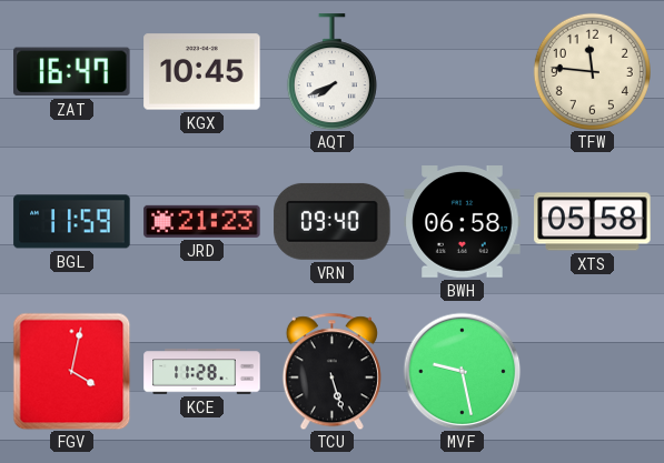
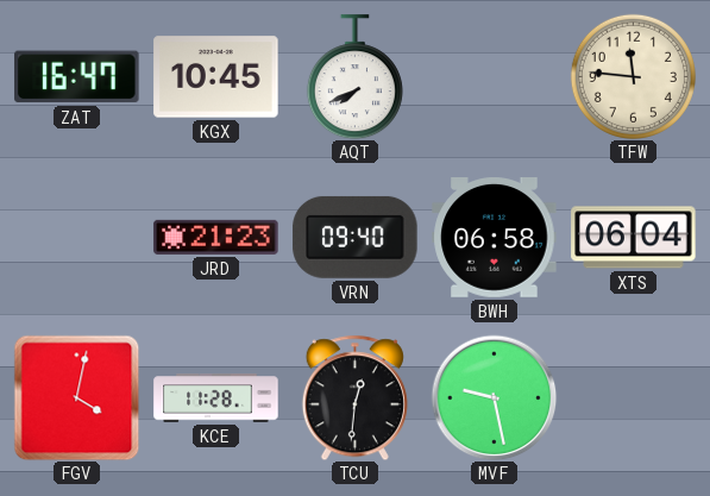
BGL: 11:59 -> none (72, 222)
XTS: 05:58 -> 06:04 (634, 238)
TCU: 5:27 -> 12:31 (354, 397)
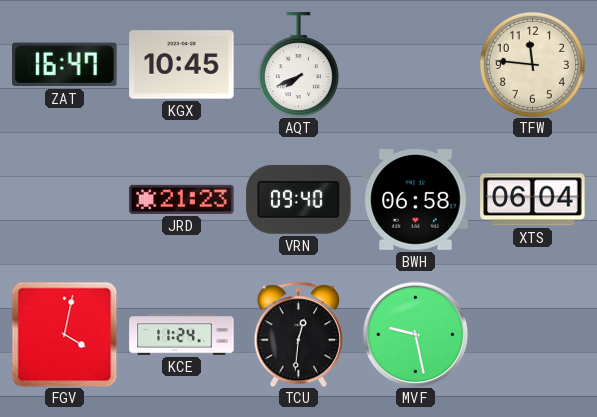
KCE: 11:28 -> 11:24 (182, 335)
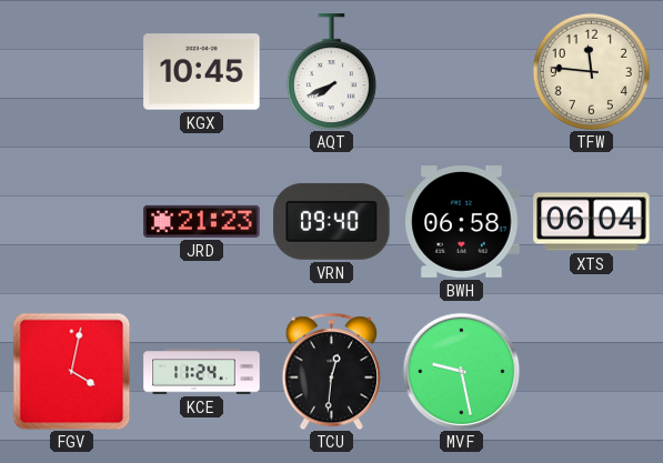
ZAT: 16:47 -> none (65, 65)
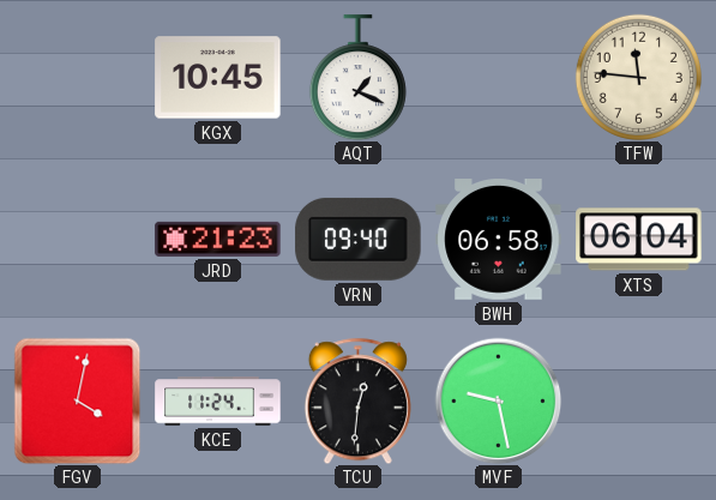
AQT: 7:41 -> 1:19 (357, 78)
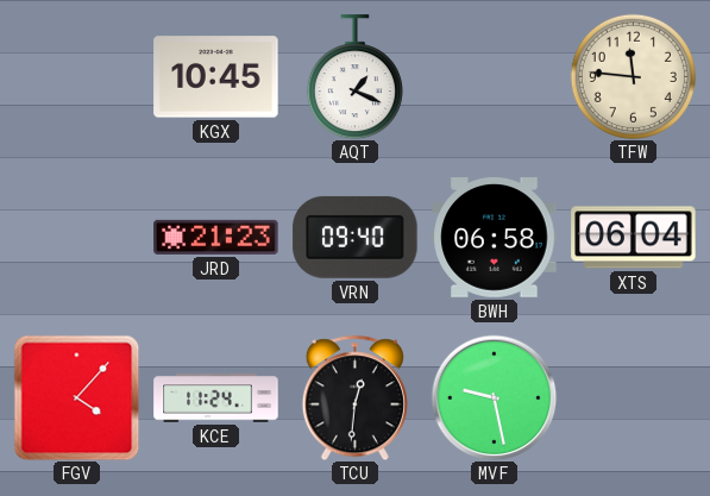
FGV: 4:02 -> 4:07 (76, 397)
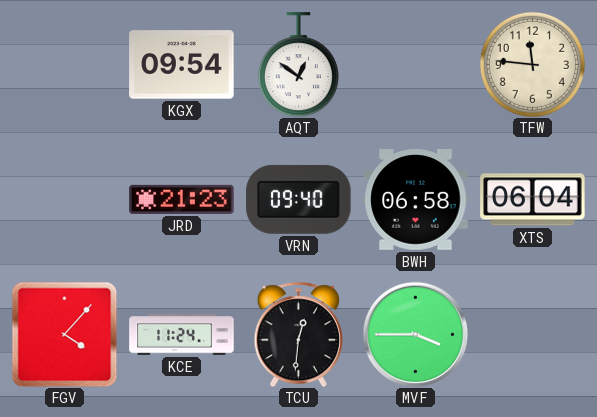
KGX: 10:45 -> 09:54 (182, 65)
AQT: 1:19 -> 12:51 (298, 65)
MVF: 9:28 -> 3:45 (415, 334)
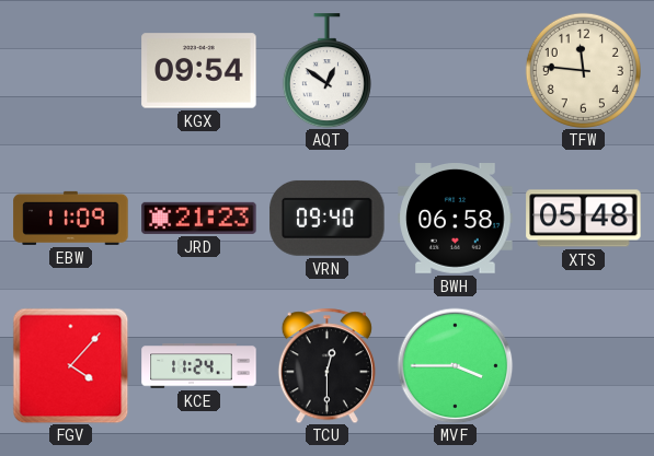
EBW: none -> 11:09 (71, 218)
XTS: 06:04 -> 05:48 (584, 219)
TCU: 12:31 -> 12:30 (326, 365)
